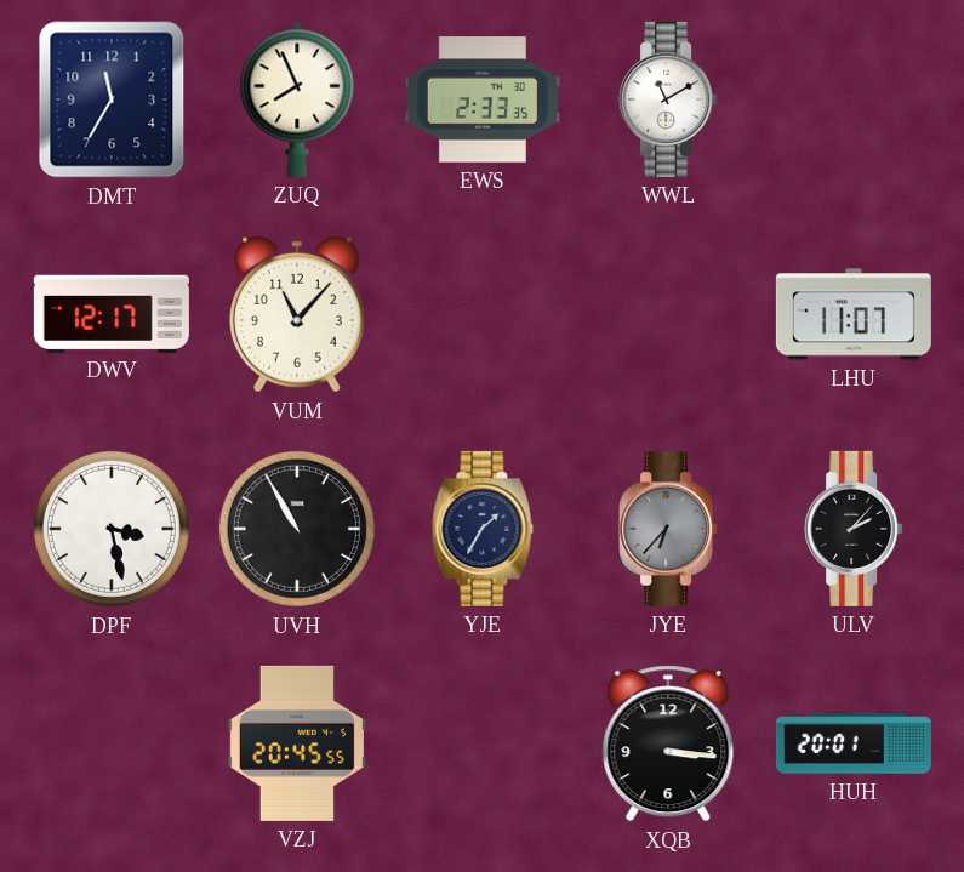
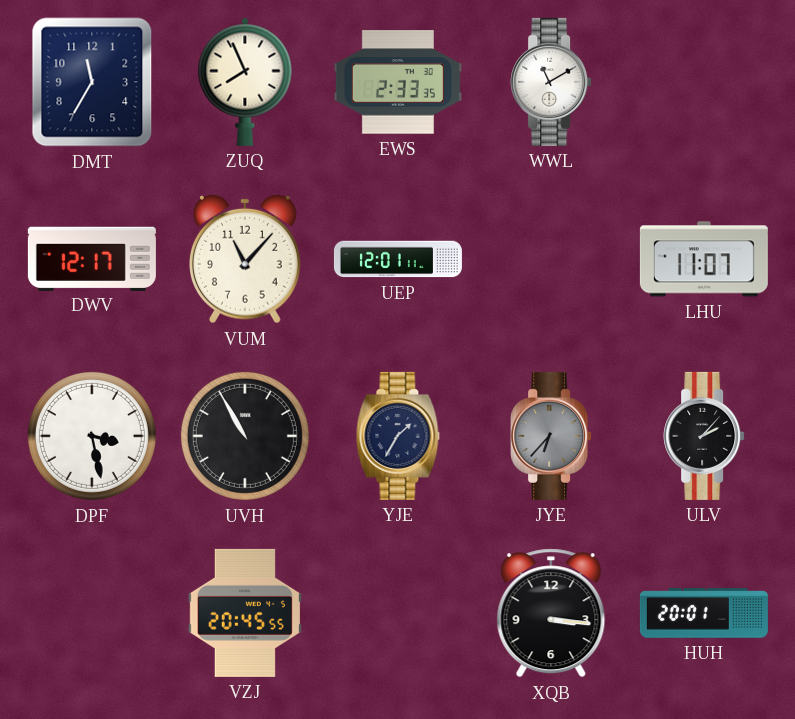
UEP: none -> 12:01 (398, 259)
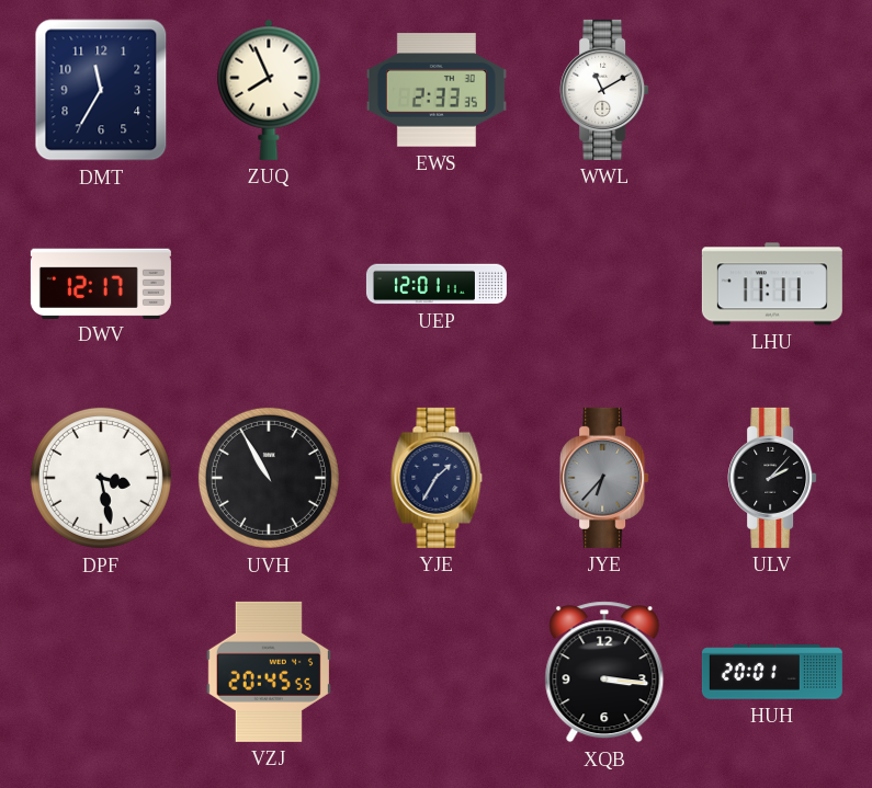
VUM: 11:07 -> none (245, 259)
LHU: 11:07 -> 11:11 (772, 284)
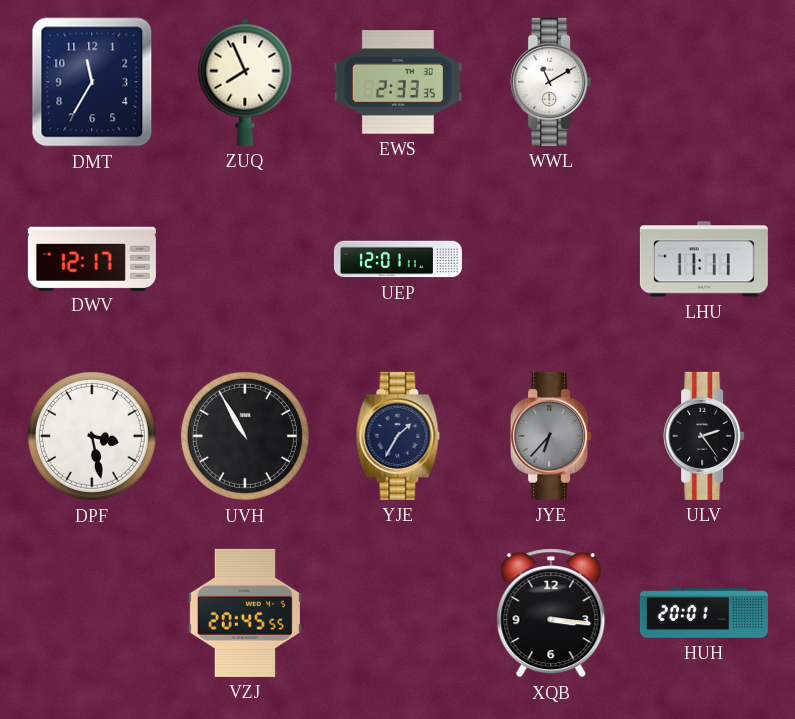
ULV: 2:07 -> 2:24 (704, 436)
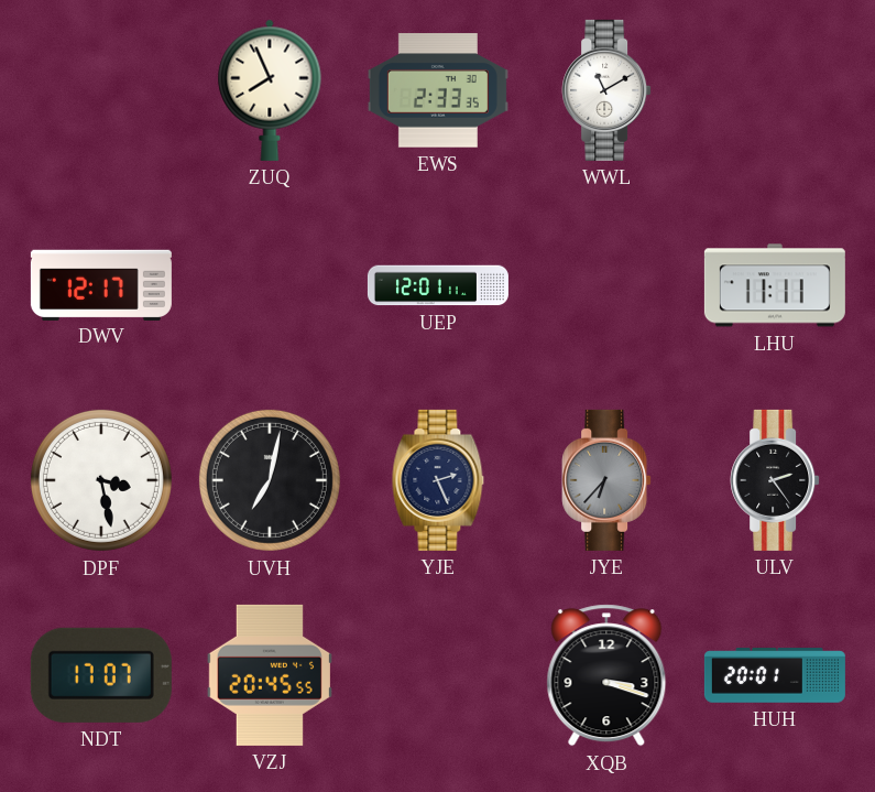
DMT: 11:35 -> none (92, 82)
UVH: 10:55 -> 7:02 (270, 480)
YJE: 1:35 -> 2:26 (438, 480)
NDT: none -> 17:07 (101, 675)
XQB: 3:16 -> 3:18 (606, 675)
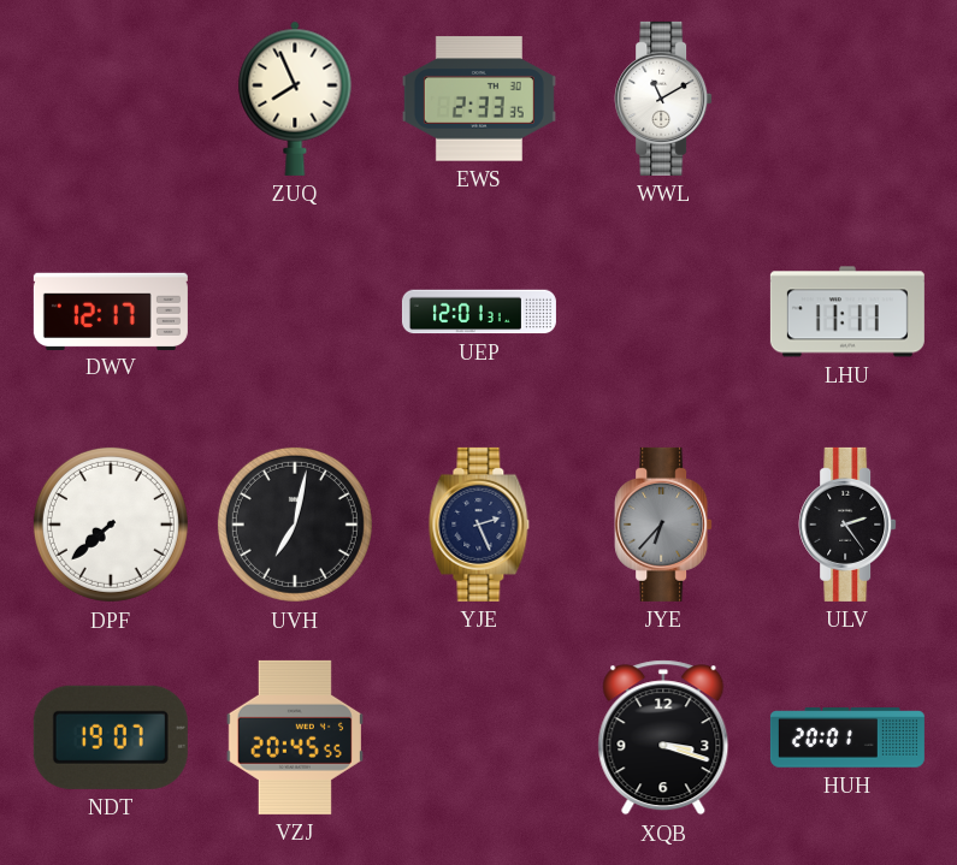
UEP: 12:01:11 -> 12:01:31 (479, 312)
DPF: 3:28 -> 7:38 (111, 525)
NDT: 17:07 -> 19:07 (111, 737)
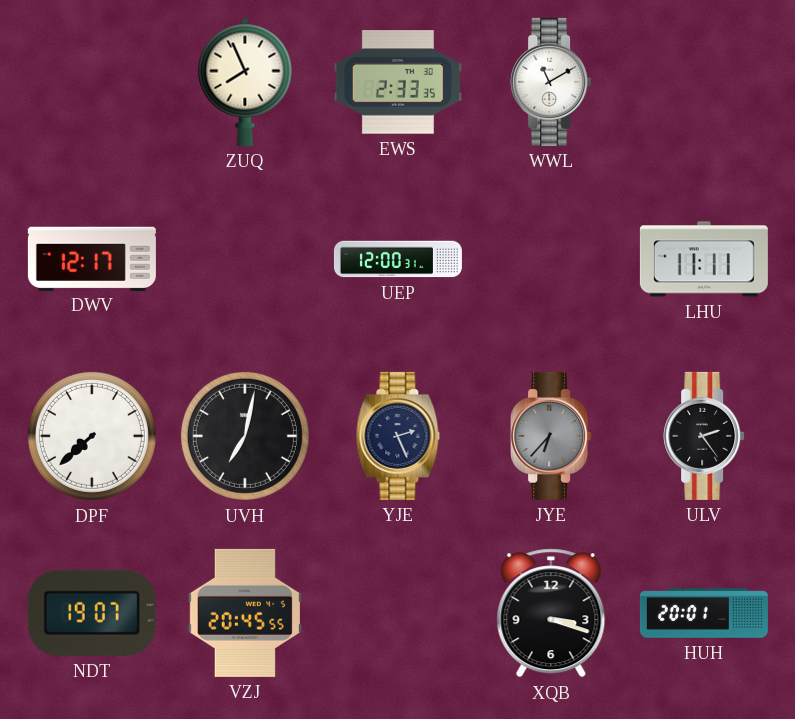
UEP: 12:01 -> 12:00 (398, 259)
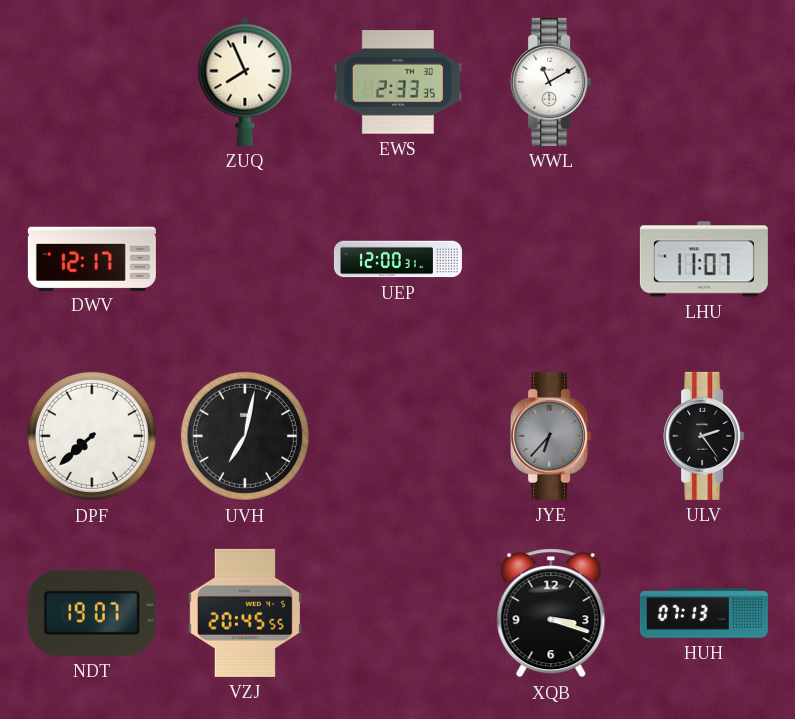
LHU: 11:11 -> 11:07 (704, 259)
YJE: 2:26 -> none (398, 436)
HUH: 20:01 -> 07:13 (704, 613)
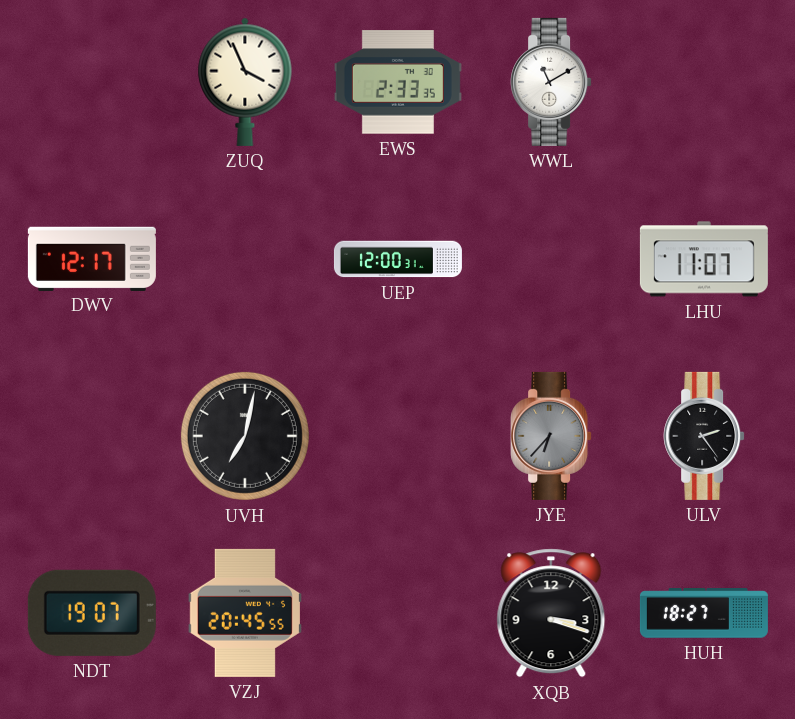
ZUQ: 7:56 -> 3:56 (245, 82)
DPF: 7:38 -> none (92, 436)
HUH: 07:13 -> 18:27 (704, 613)
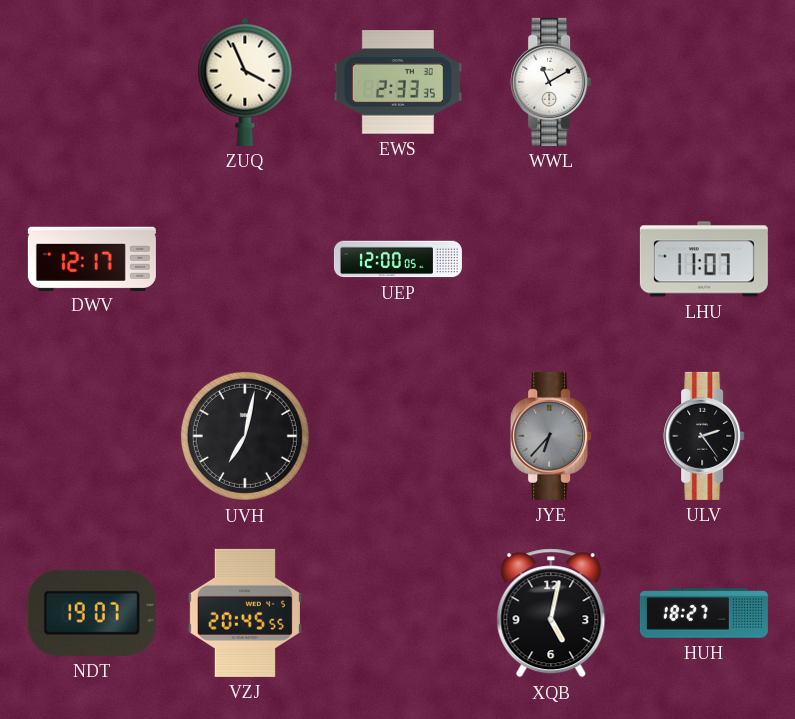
UEP: 12:00:31 -> 12:00:05 (398, 259)
XQB: 3:18 -> 5:02 (551, 613)
